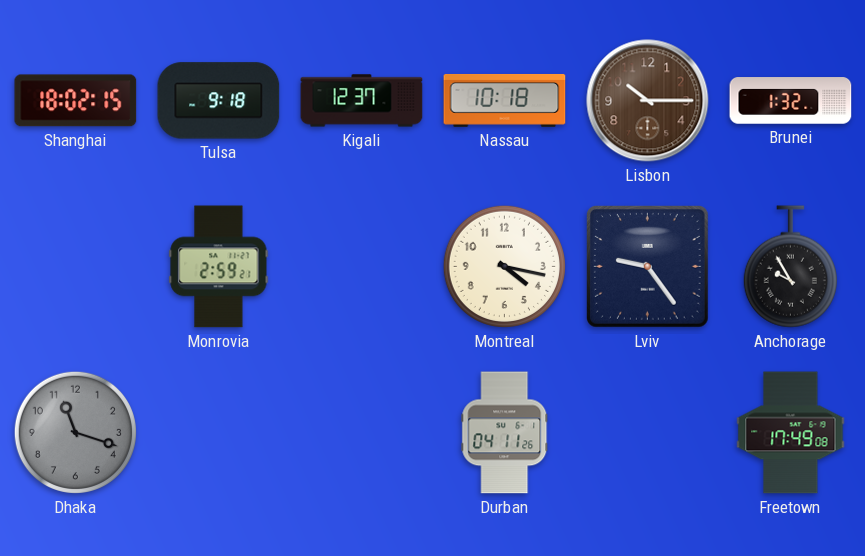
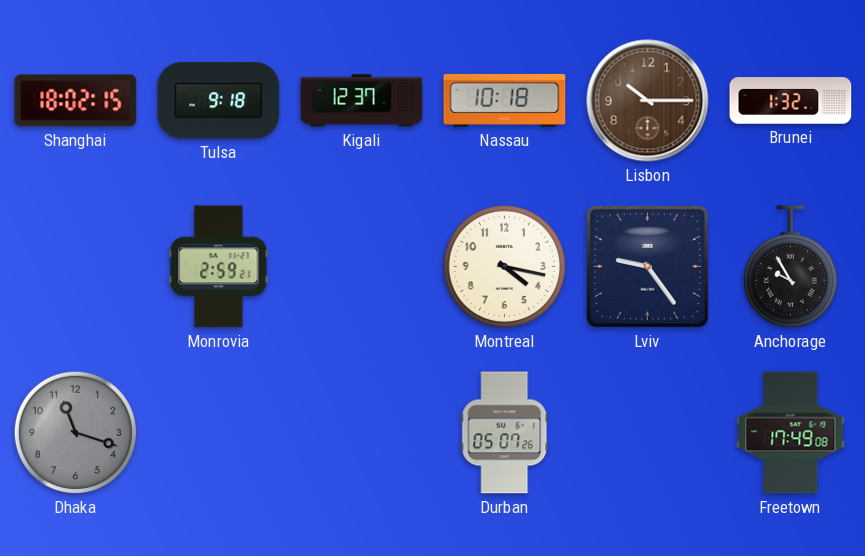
Durban: 04:11 -> 05:07 (505, 433)
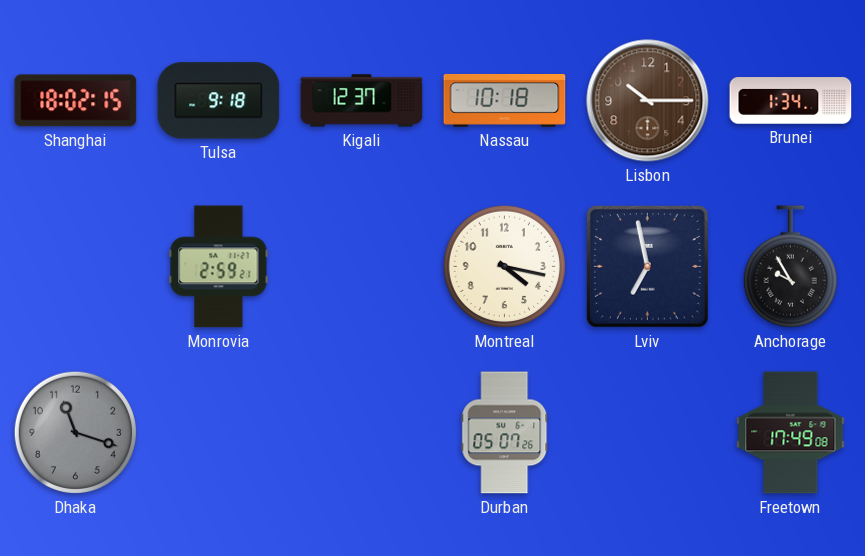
Brunei: 1:32 -> 1:34 (791, 101)
Lviv: 9:24 -> 6:58 (648, 267)
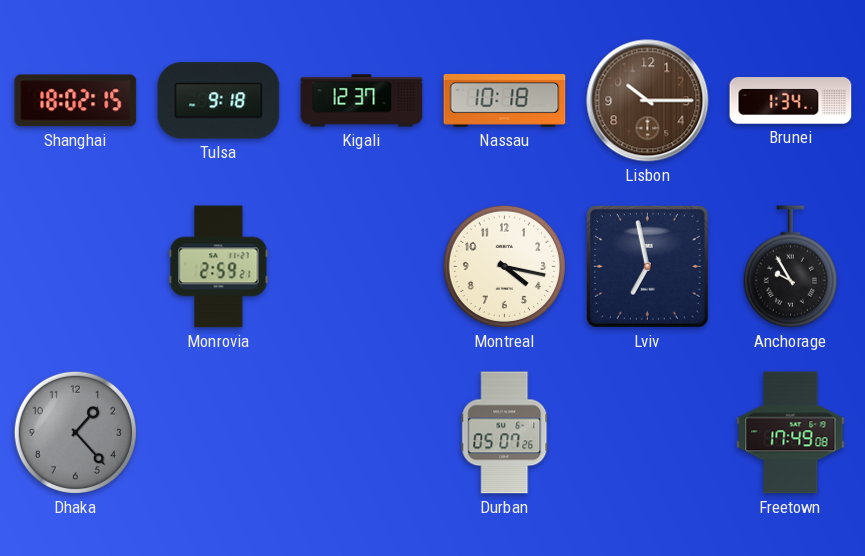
Dhaka: 11:18 -> 1:23 (75, 432)
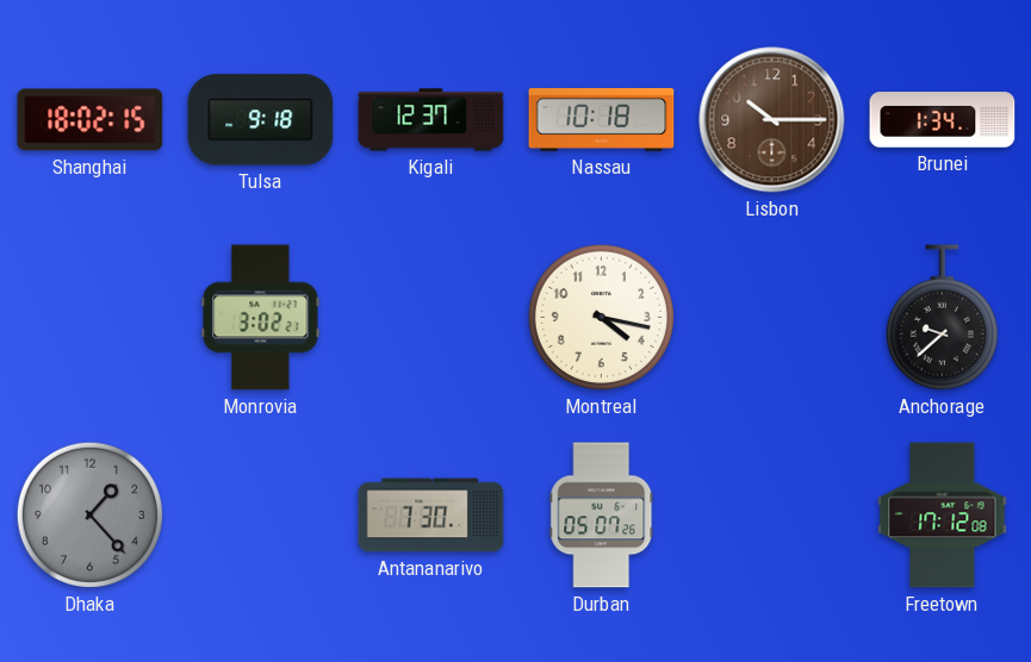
Monrovia: 2:59 -> 3:02 (261, 318)
Lviv: 6:58 -> none (648, 267)
Anchorage: 9:55 -> 9:38 (942, 318)
Antananarivo: none -> 7:30 (431, 516)
Freetown: 17:49 -> 17:12 (943, 516)
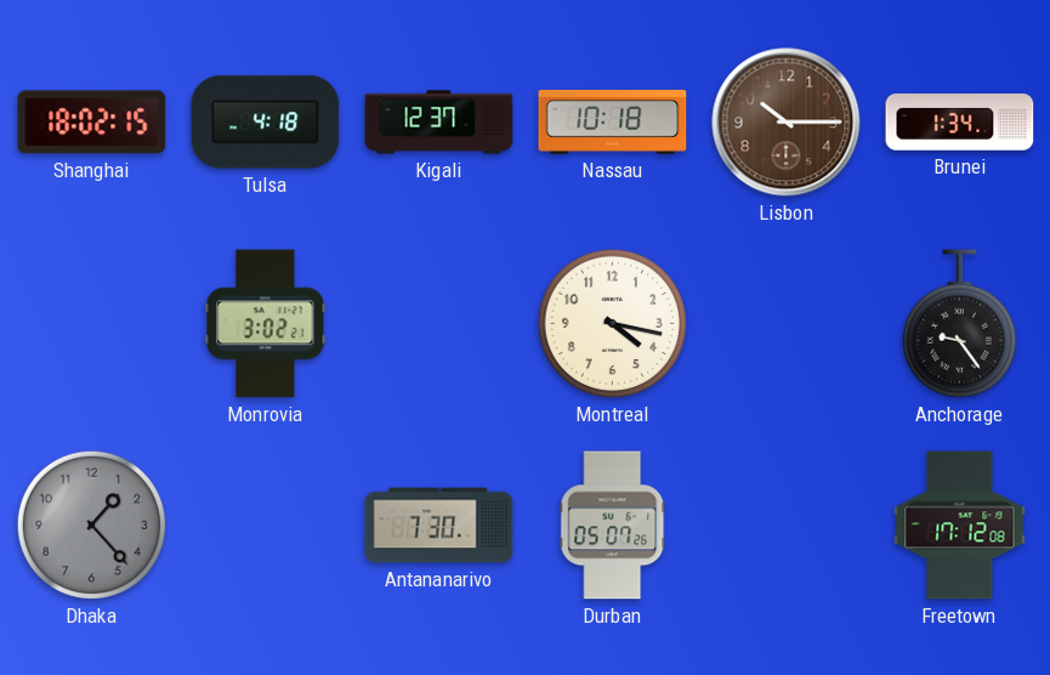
Tulsa: 9:18 -> 4:18 (266, 123)
Anchorage: 9:38 -> 9:24 (959, 324)
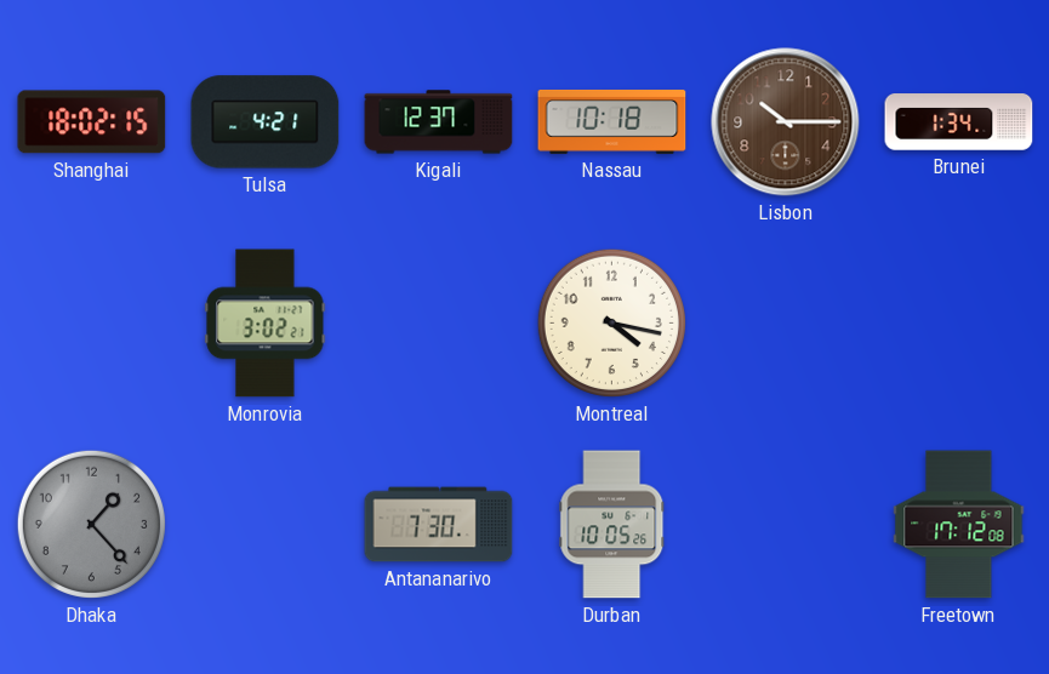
Tulsa: 4:18 -> 4:21 (266, 122)
Anchorage: 9:24 -> none (959, 324)
Durban: 05:07 -> 10:05 (612, 525)
